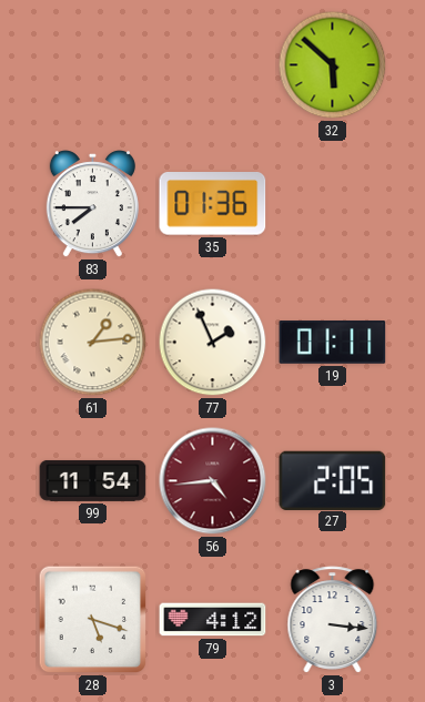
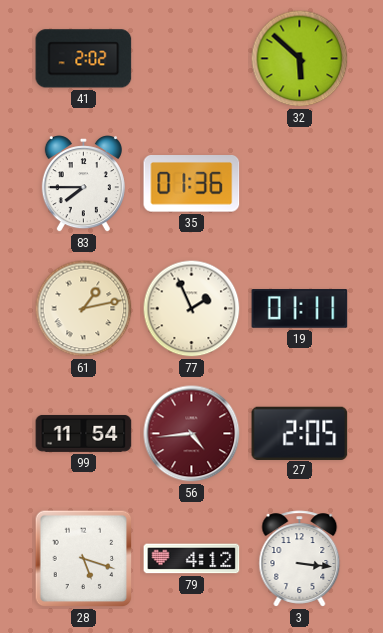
41: none -> 2:02 (84, 59)
61: 1:14 -> 1:13 (84, 309)
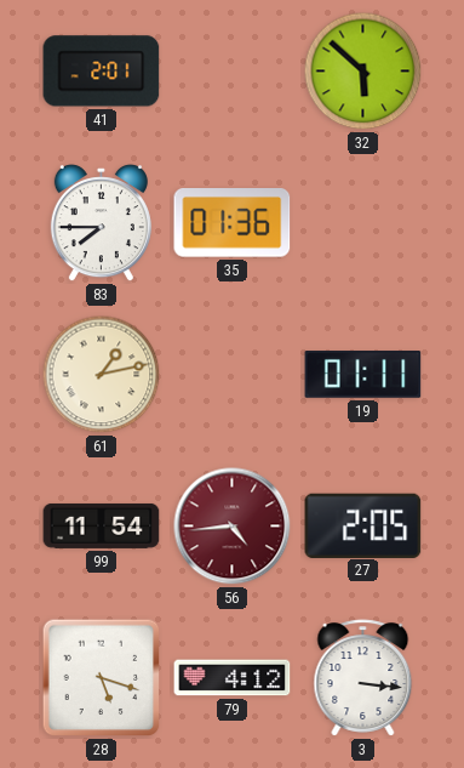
41: 2:02 -> 2:01 (102, 72)
77: 1:56 -> none (192, 309)
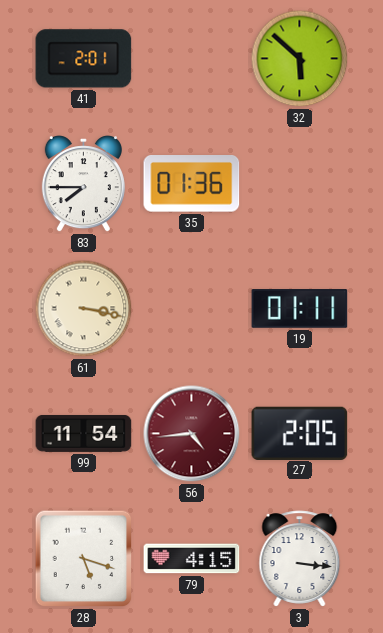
61: 1:13 -> 3:17 (84, 309)
79: 4:12 -> 4:15 (192, 559)
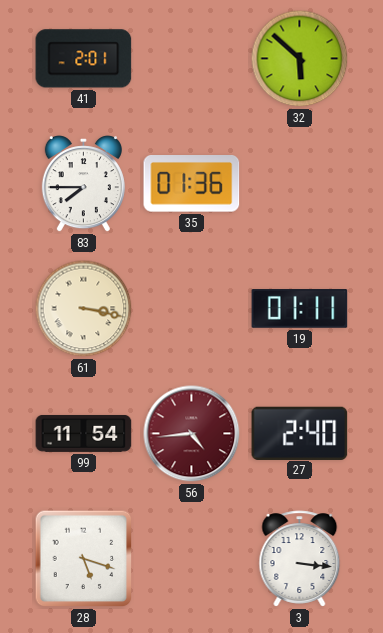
27: 2:05 -> 2:40 (300, 433)
79: 4:15 -> none (192, 559)
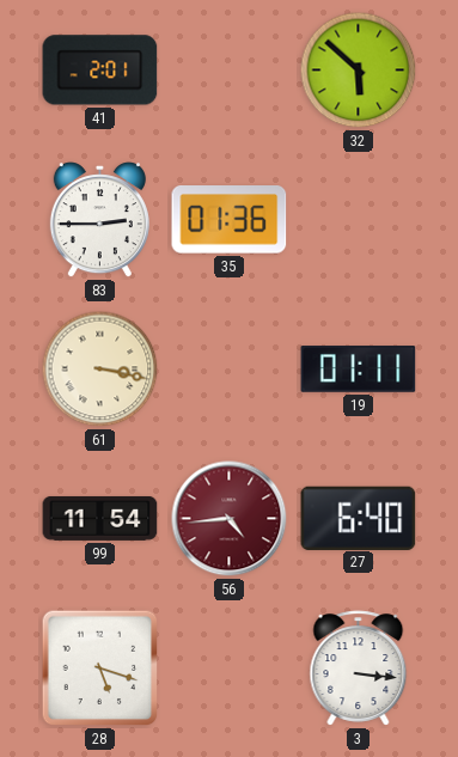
83: 7:45 -> 2:45 (99, 220)
27: 2:40 -> 6:40 (359, 518)
